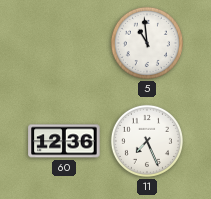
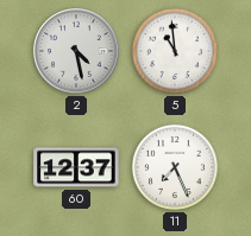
2: none -> 4:28 (76, 51)
60: 12:36 -> 12:37 (76, 167)
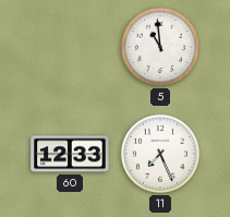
2: 4:28 -> none (76, 51)
60: 12:37 -> 12:33 (70, 154)
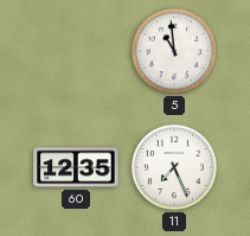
60: 12:33 -> 12:35 (76, 167)
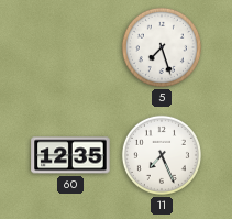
5: 10:59 -> 7:27 (162, 47)
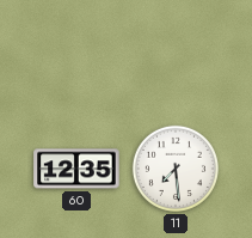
5: 7:27 -> none (162, 47)
11: 7:26 -> 7:29 (176, 169)
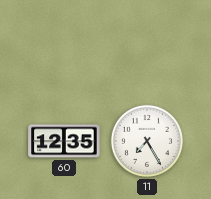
11: 7:29 -> 7:25 (147, 141)
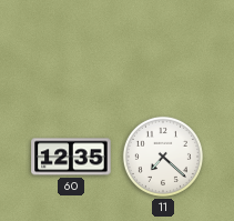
11: 7:25 -> 7:22 (163, 157)
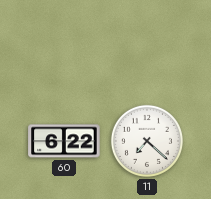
60: 12:35 -> 6:22 (64, 141)
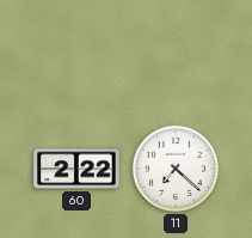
60: 6:22 -> 2:22 (76, 169)
